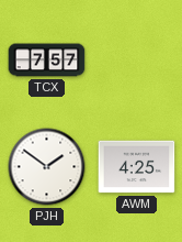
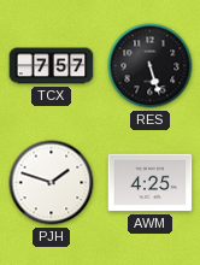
RES: none -> 5:27 (151, 66)
PJH: 1:51 -> 1:48 (52, 183)
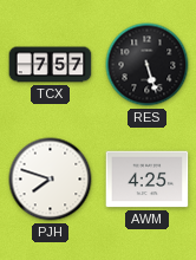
PJH: 1:48 -> 7:48 (51, 180)
